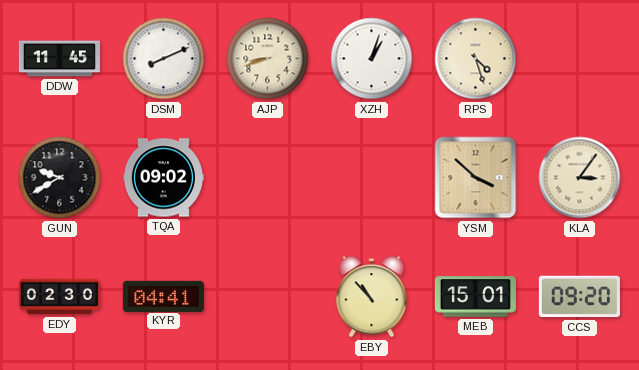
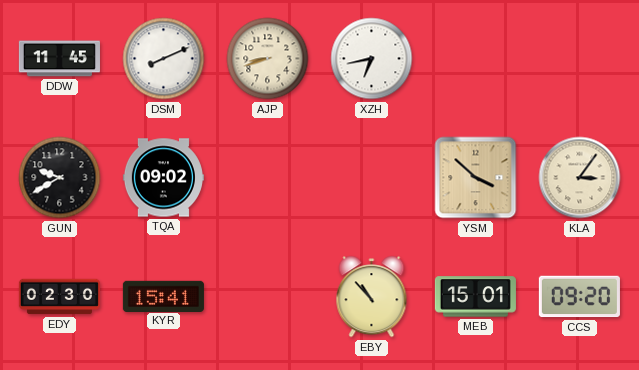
XZH: 1:03 -> 6:43 (372, 59)
RPS: 4:27 -> none (476, 59)
KYR: 04:41 -> 15:41 (163, 296)
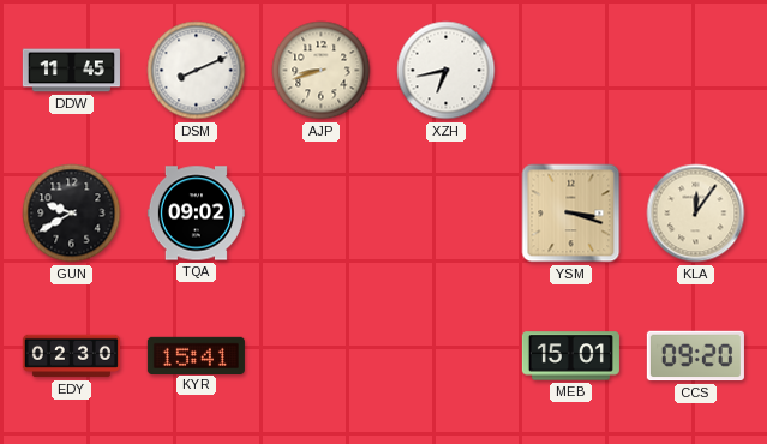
YSM: 3:52 -> 3:18 (571, 214)
KLA: 3:06 -> 12:06 (696, 214)
EBY: 10:53 -> none (372, 297)
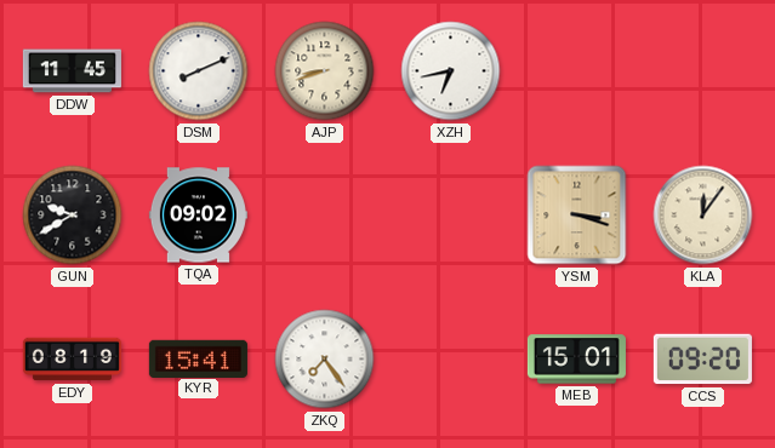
EDY: 02:30 -> 08:19 (72, 360)
ZKQ: none -> 7:24 (325, 360)
